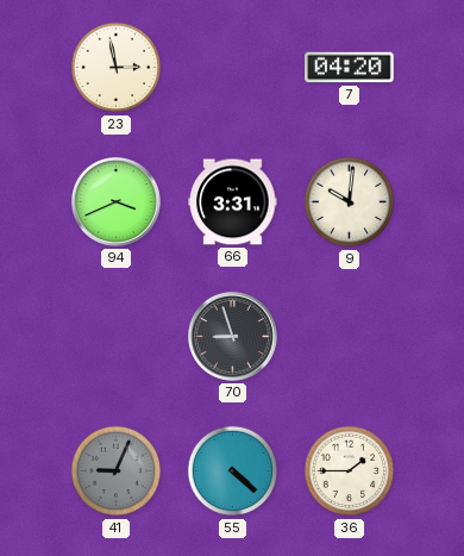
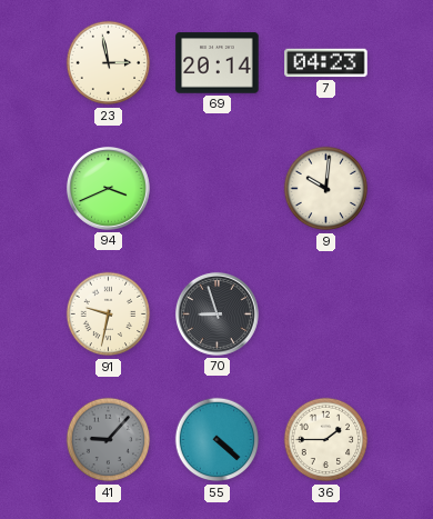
69: none -> 20:14 (218, 63)
7: 04:20 -> 04:23 (326, 63)
66: 3:31 -> none (233, 202)
91: none -> 9:32 (109, 315)
41: 9:04 -> 9:07 (109, 440)
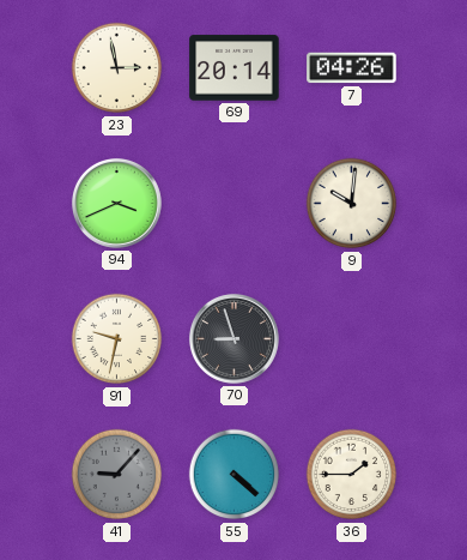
7: 04:23 -> 04:26 (352, 68)
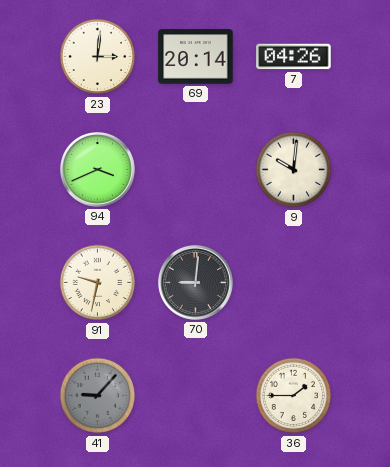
23: 2:58 -> 3:01 (98, 57)
70: 8:57 -> 9:01 (195, 282)
55: 4:22 -> none (235, 475)
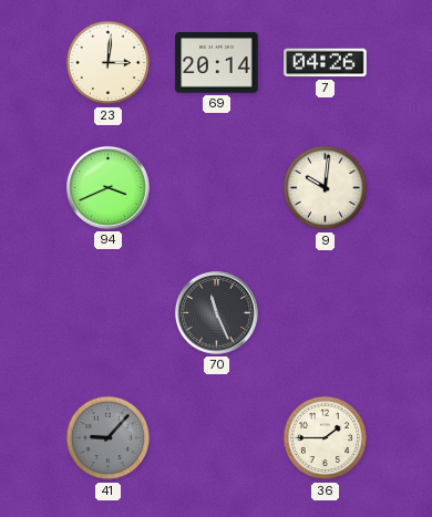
91: 9:32 -> none (98, 283)
70: 9:01 -> 11:26 (216, 312)
